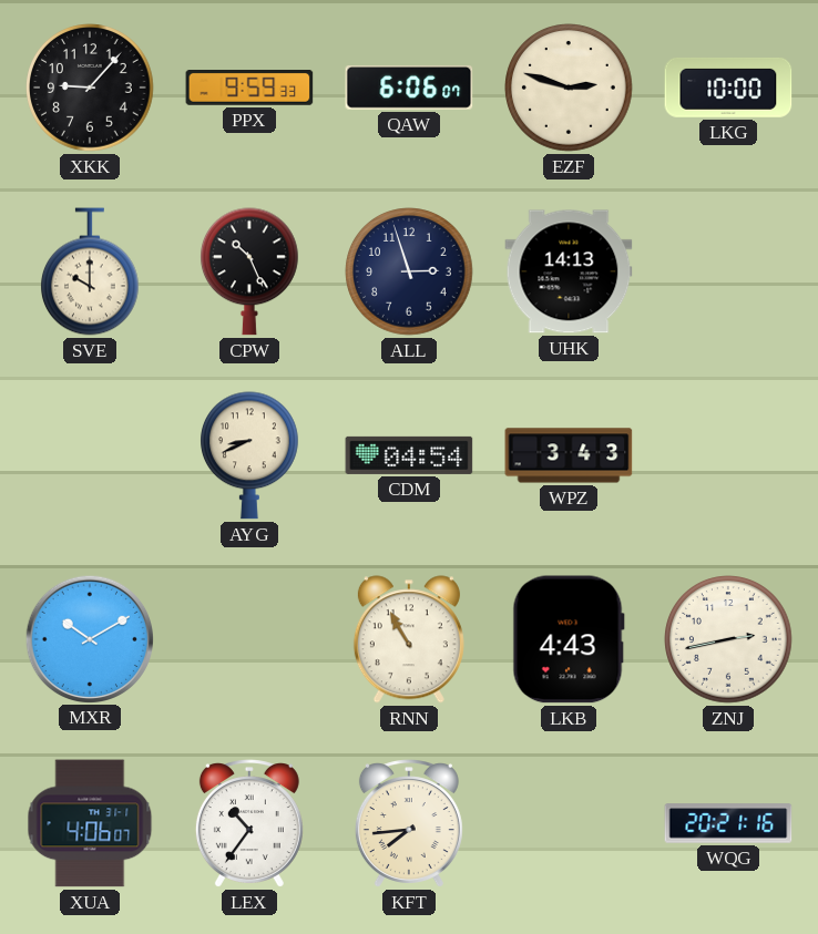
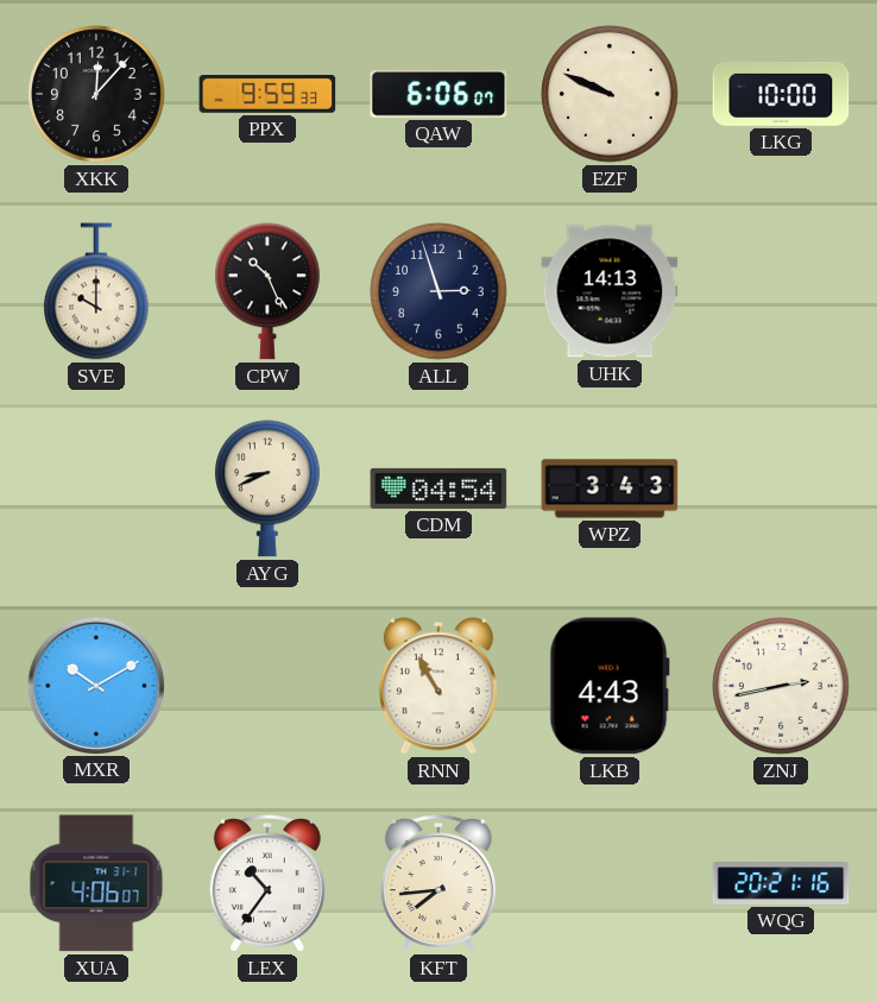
XKK: 9:07 -> 12:07 (96, 94)
EZF: 2:48 -> 9:49 (610, 94)
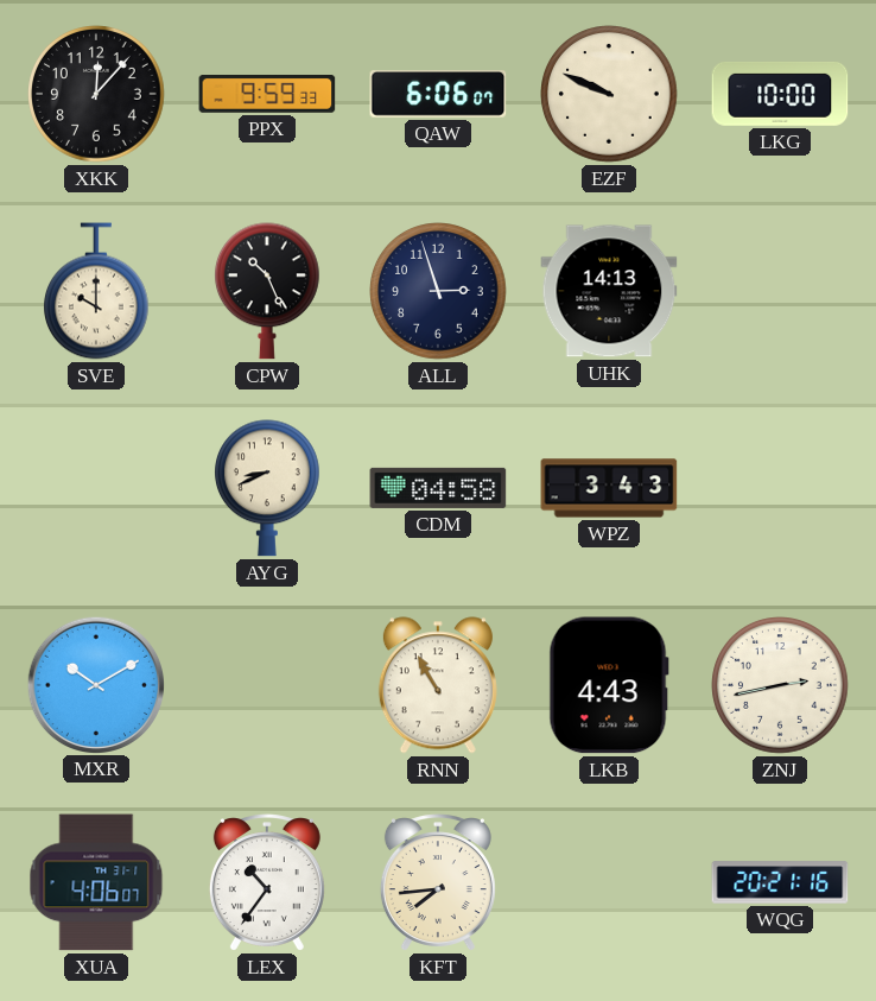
CDM: 04:54 -> 04:58 (438, 488)
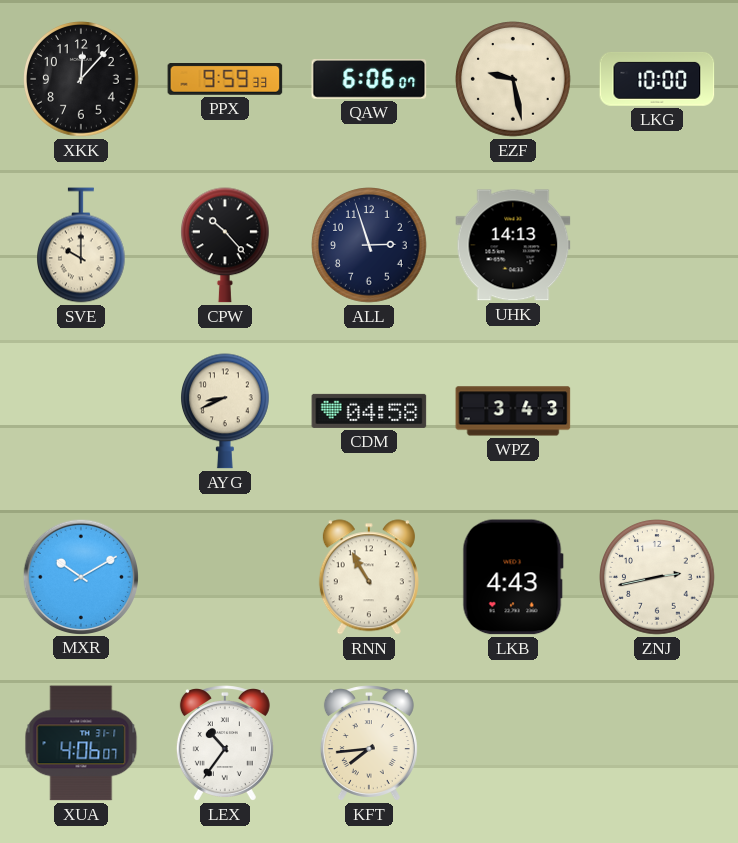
EZF: 9:49 -> 9:28 (513, 79)
CPW: 10:26 -> 10:23 (226, 245)
WQG: 20:21 -> none (780, 882)
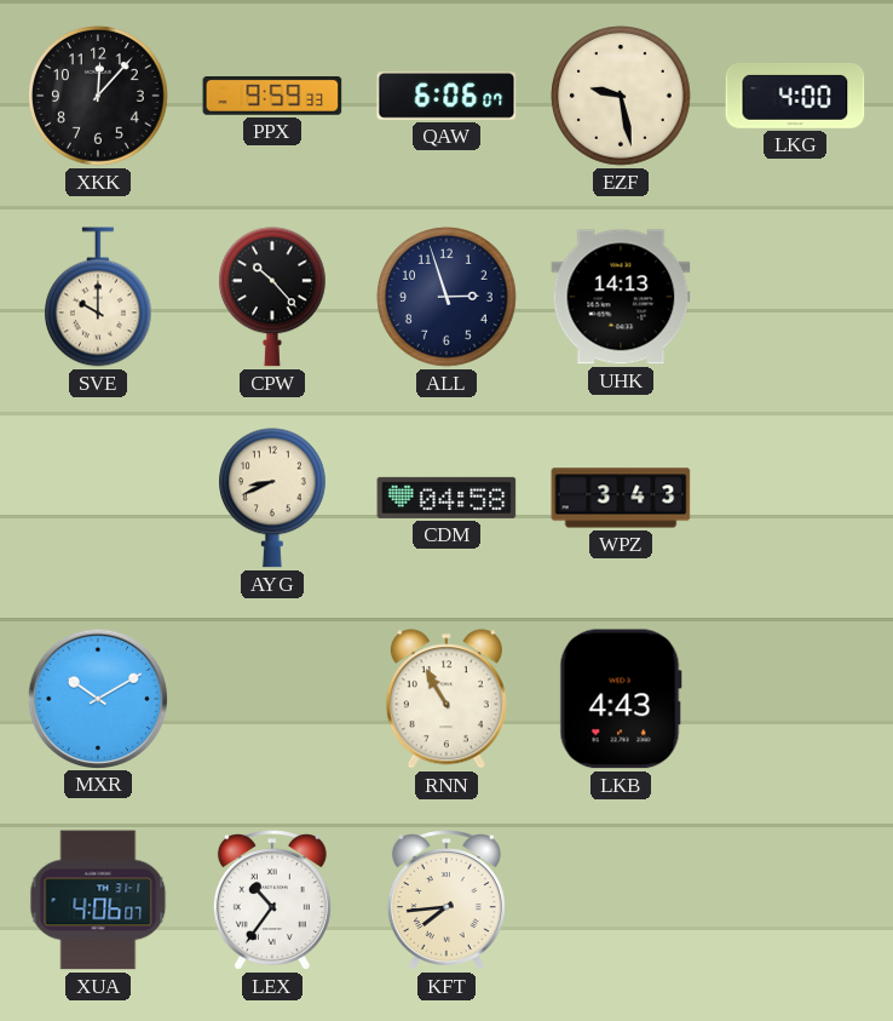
LKG: 10:00 -> 4:00 (795, 96)
ZNJ: 2:43 -> none (657, 577)
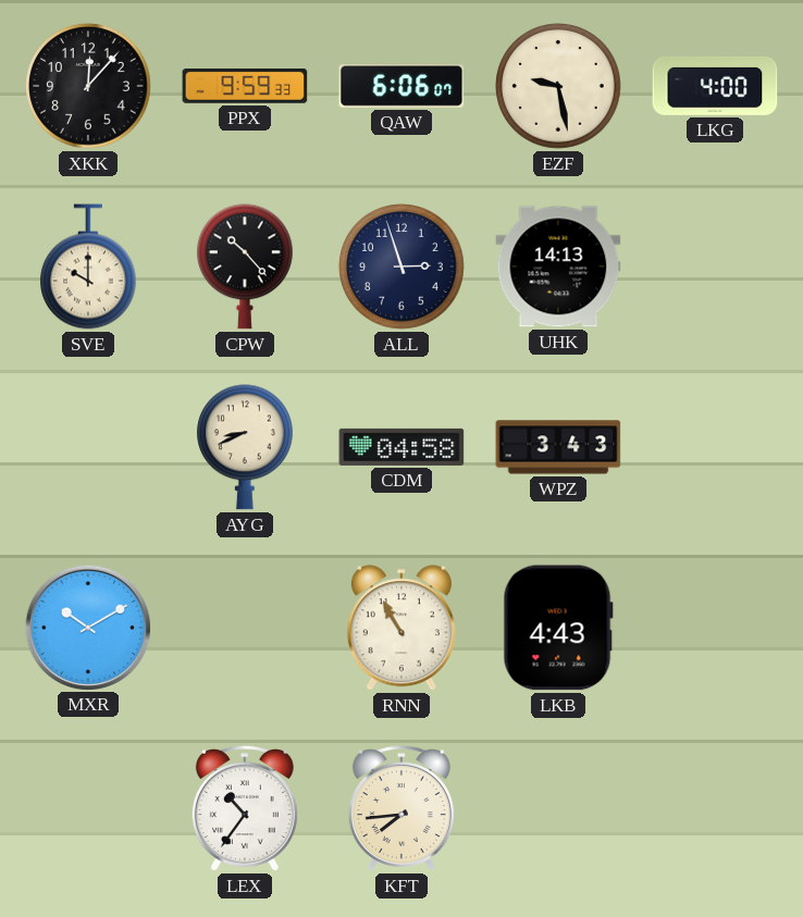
XUA: 4:06 -> none (98, 900)
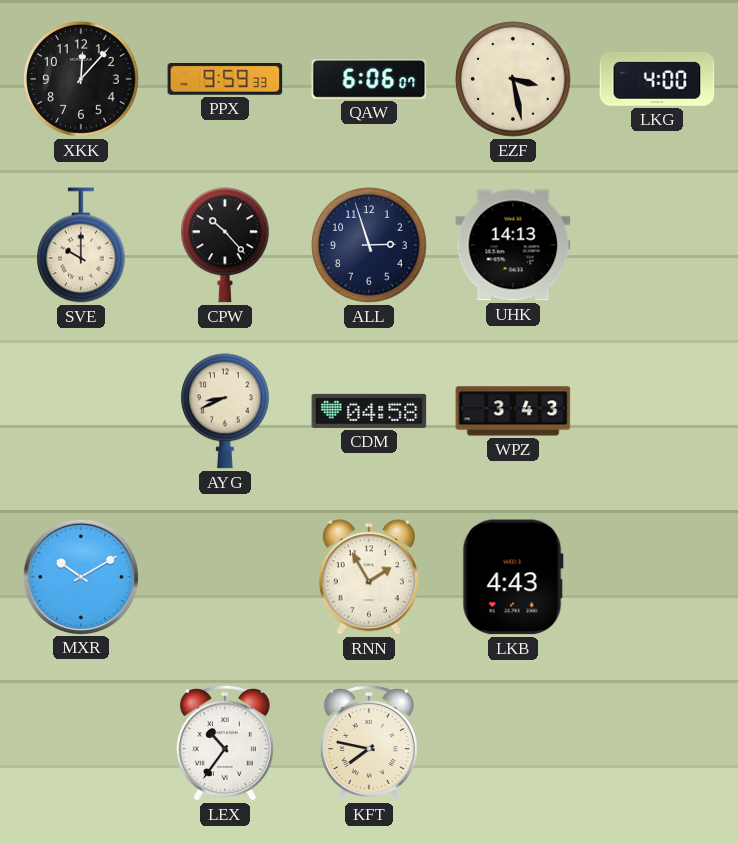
EZF: 9:28 -> 3:28 (513, 79)
RNN: 10:55 -> 1:55 (369, 577)
KFT: 7:44 -> 7:47 (369, 743)
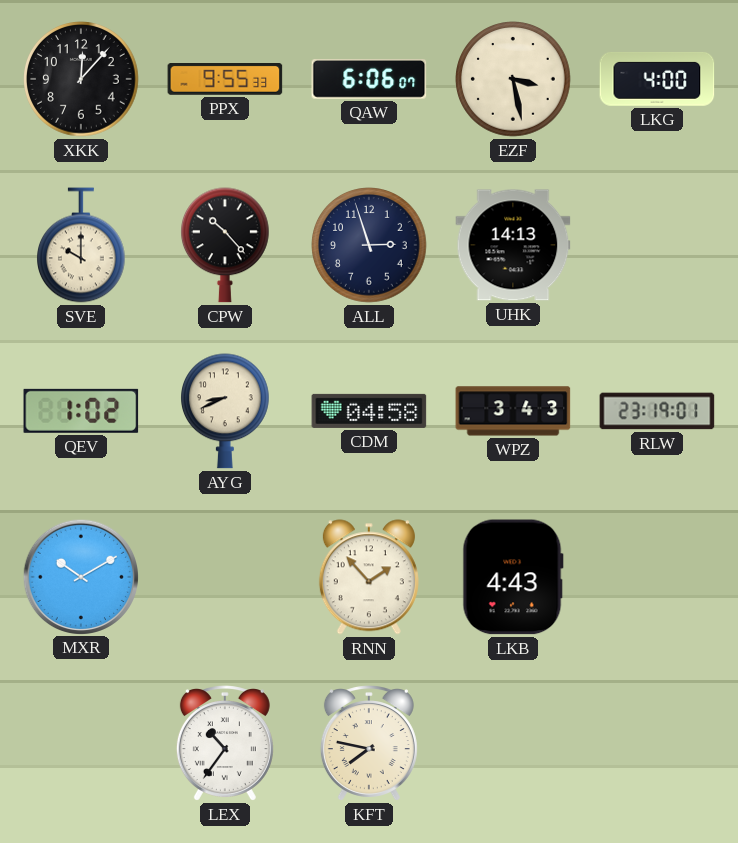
PPX: 9:59 -> 9:55 (225, 80)
QEV: none -> 1:02 (81, 411)
RLW: none -> 23:19 (657, 411)
RNN: 1:55 -> 1:53 (369, 577)
